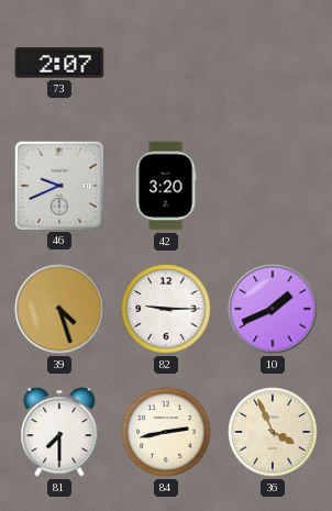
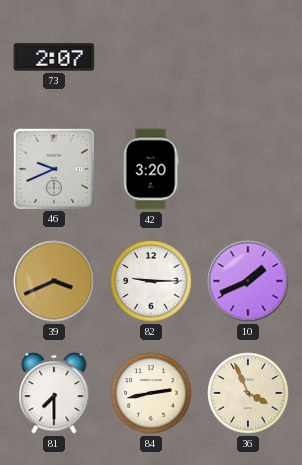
39: 4:27 -> 3:41 (54, 281)
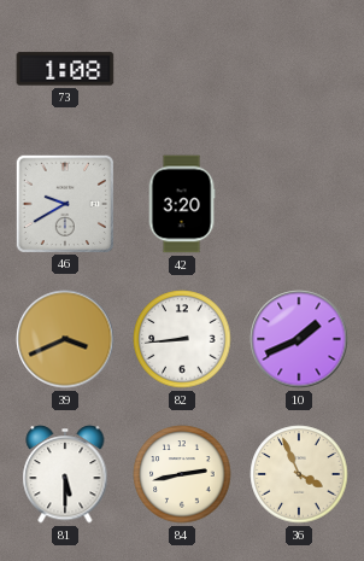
73: 2:07 -> 1:08 (65, 69)
46: 9:41 -> 9:40 (64, 203)
82: 9:15 -> 8:44 (182, 339)
81: 7:30 -> 5:30 (65, 474)
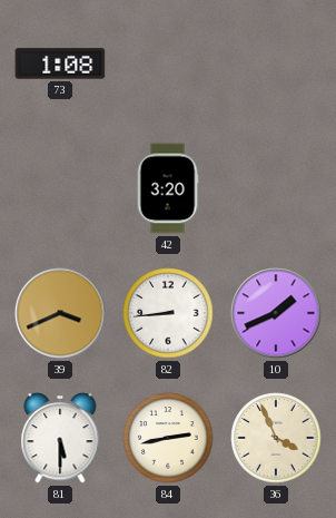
46: 9:40 -> none (64, 203)
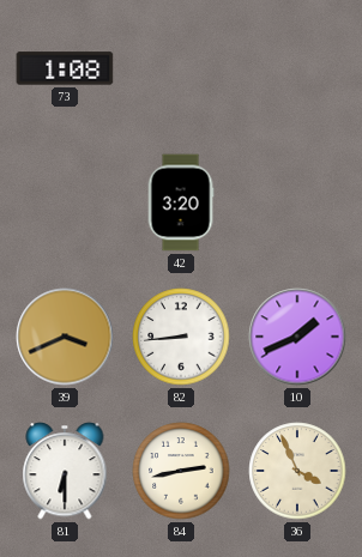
81: 5:30 -> 6:30 (65, 471)
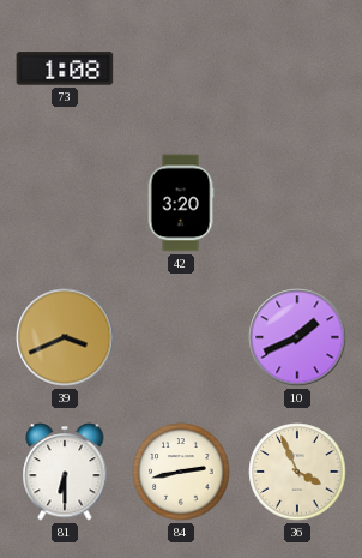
82: 8:44 -> none (181, 337)
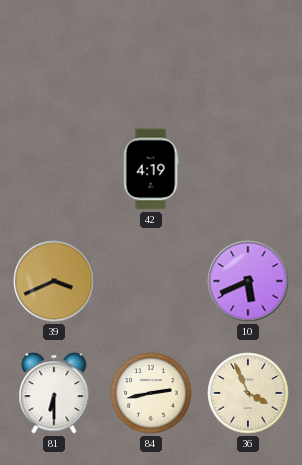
73: 1:08 -> none (65, 68)
42: 3:20 -> 4:19 (151, 169)
10: 1:41 -> 5:41 (248, 281)
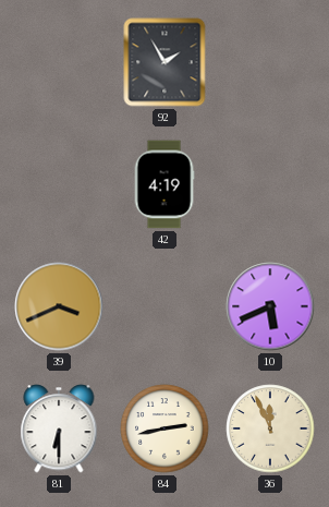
92: none -> 1:55 (164, 62)
36: 3:56 -> 11:56 (270, 428)
